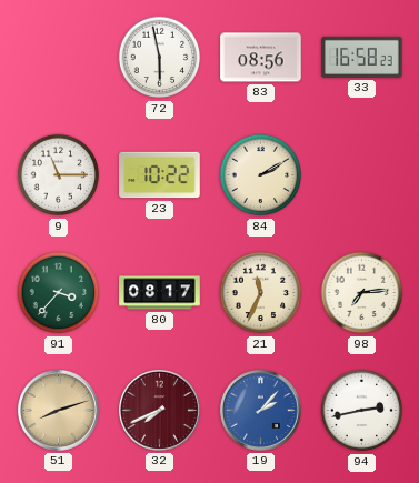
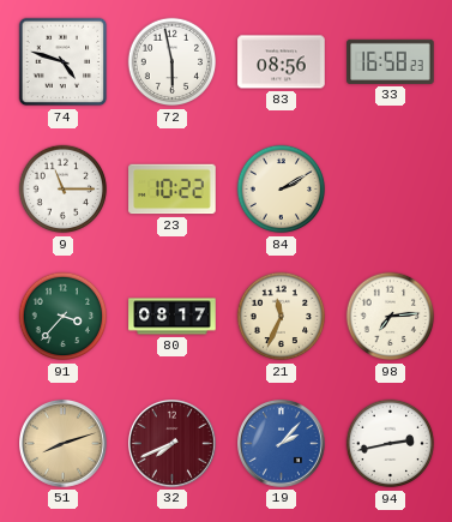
74: none -> 4:48 (64, 62)
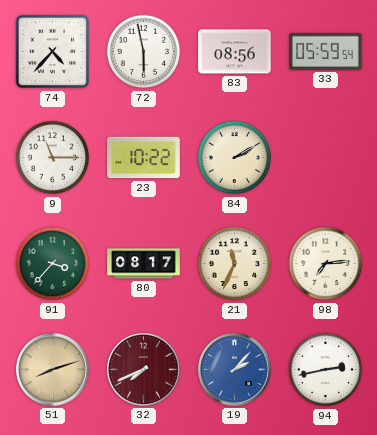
74: 4:48 -> 4:37 (53, 52)
33: 16:58 -> 05:59 (326, 51)
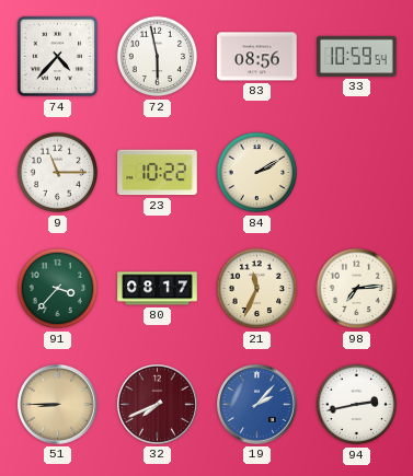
33: 05:59 -> 10:59 (357, 56)
51: 8:12 -> 8:45 (58, 405)
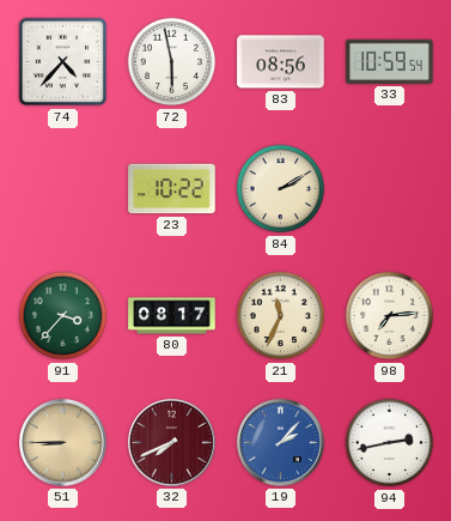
9: 11:15 -> none (58, 173)
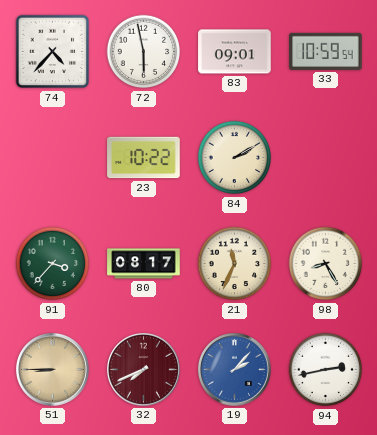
83: 08:56 -> 09:01 (235, 52)
98: 7:14 -> 8:25 (326, 264)
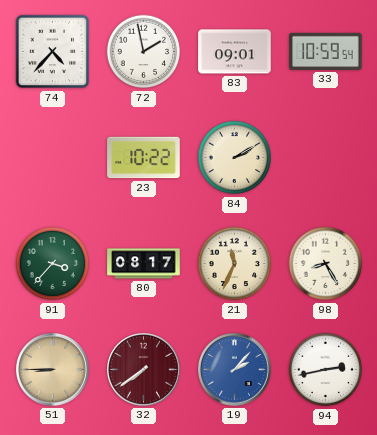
72: 5:58 -> 1:58 (144, 52)
32: 7:41 -> 7:39 (144, 370)
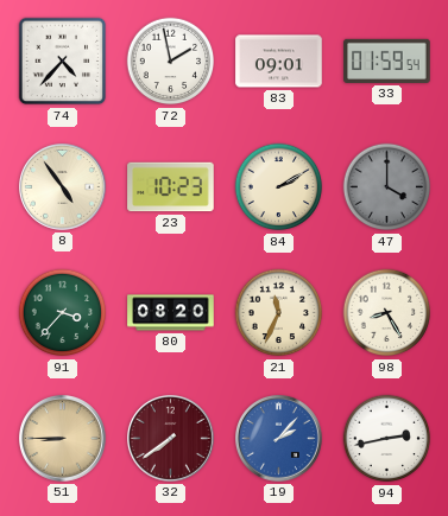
33: 10:59 -> 01:59 (387, 60)
8: none -> 4:54 (63, 187)
23: 10:22 -> 10:23 (171, 187)
47: none -> 4:00 (387, 187)
80: 08:17 -> 08:20 (171, 313)
